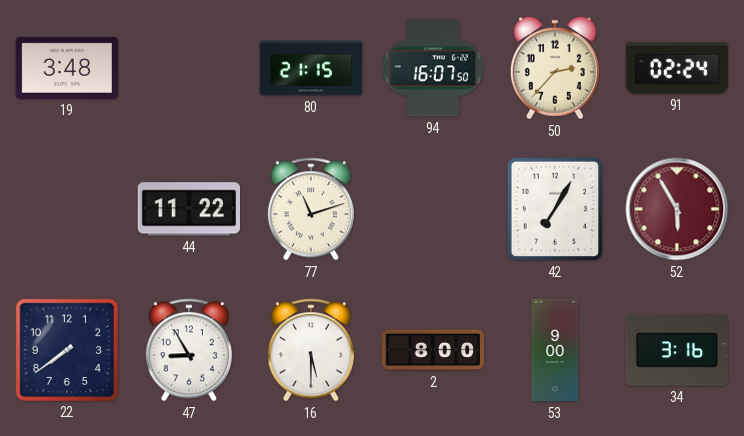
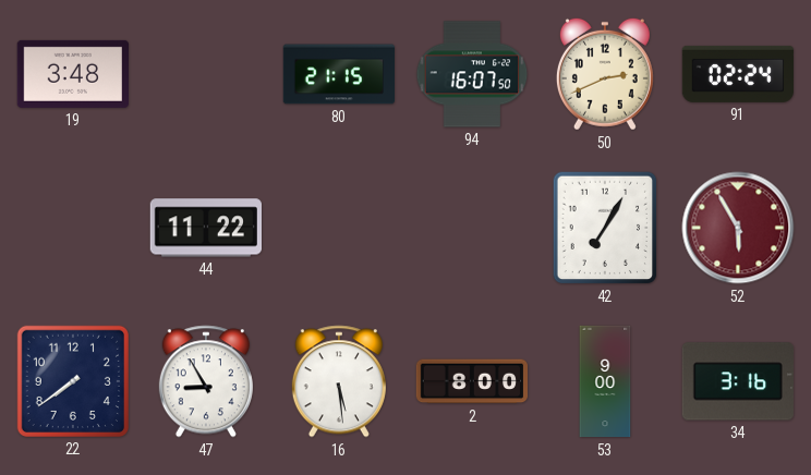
50: 2:37 -> 2:41 (605, 74)
77: 11:12 -> none (311, 209)
16: 5:30 -> 5:29 (339, 381)
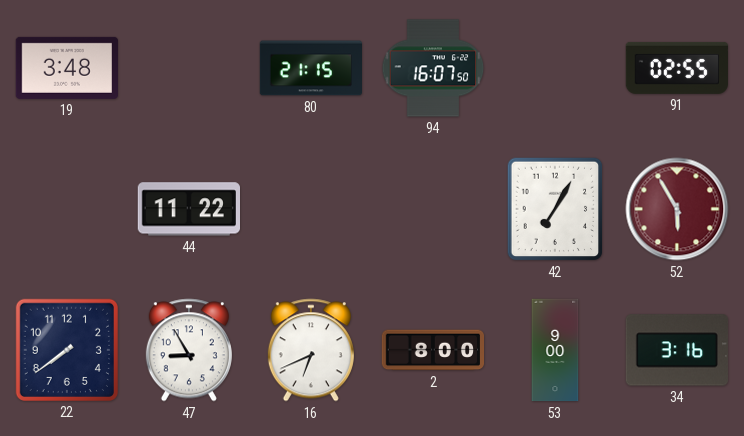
50: 2:41 -> none (605, 74)
91: 02:24 -> 02:55 (676, 68)
16: 5:29 -> 6:41 (311, 350)
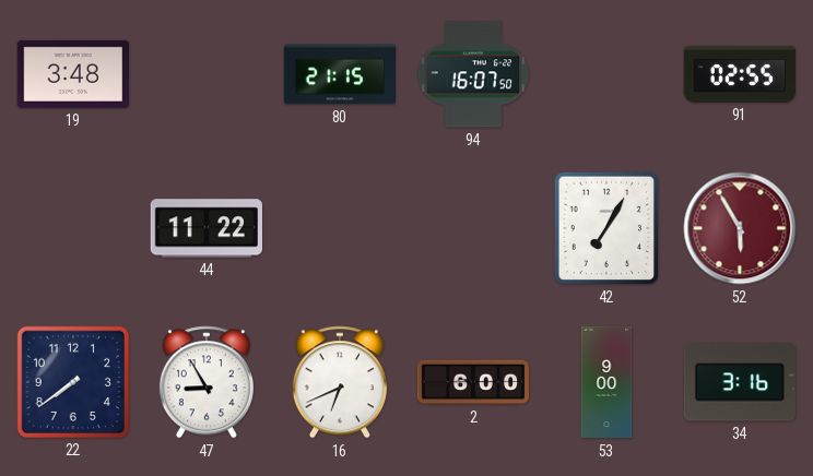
2: 8:00 -> 6:00 (473, 382)
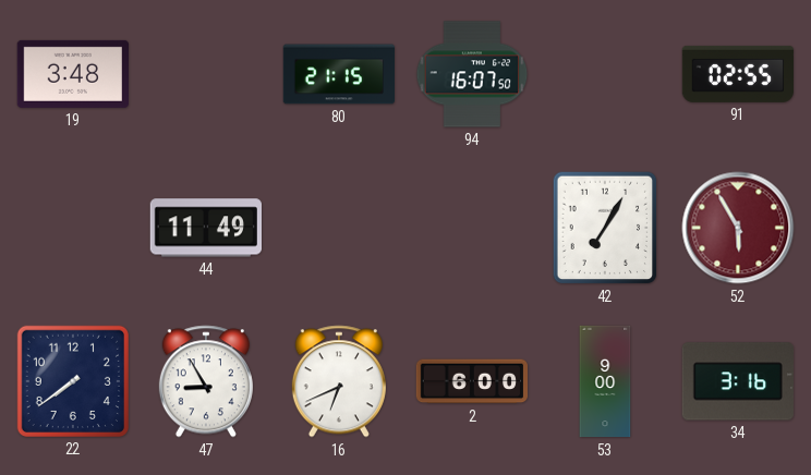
44: 11:22 -> 11:49 (205, 228)
